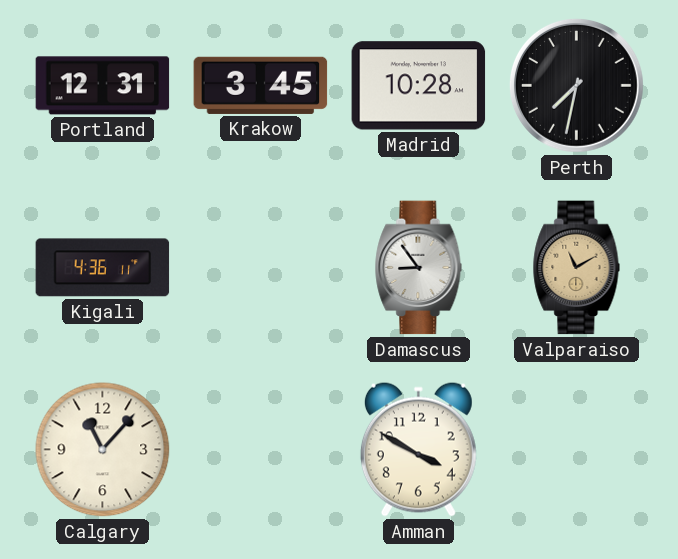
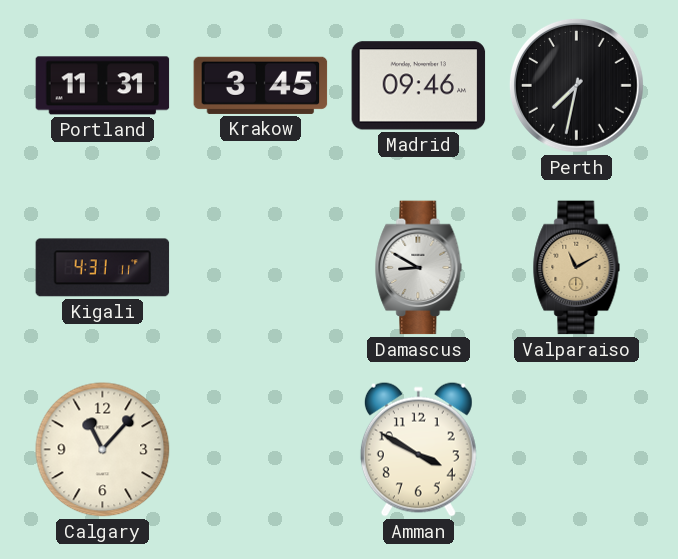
Portland: 12:31 -> 11:31 (103, 86)
Madrid: 10:28 -> 09:46 (419, 86)
Kigali: 4:36 -> 4:31 (103, 268)
Damascus: 8:54 -> 8:50 (419, 268)
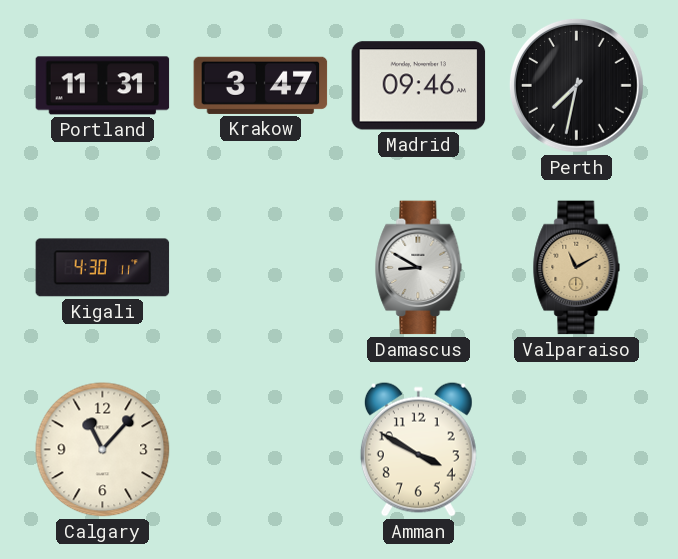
Krakow: 3:45 -> 3:47 (261, 85)
Kigali: 4:31 -> 4:30 (103, 268)
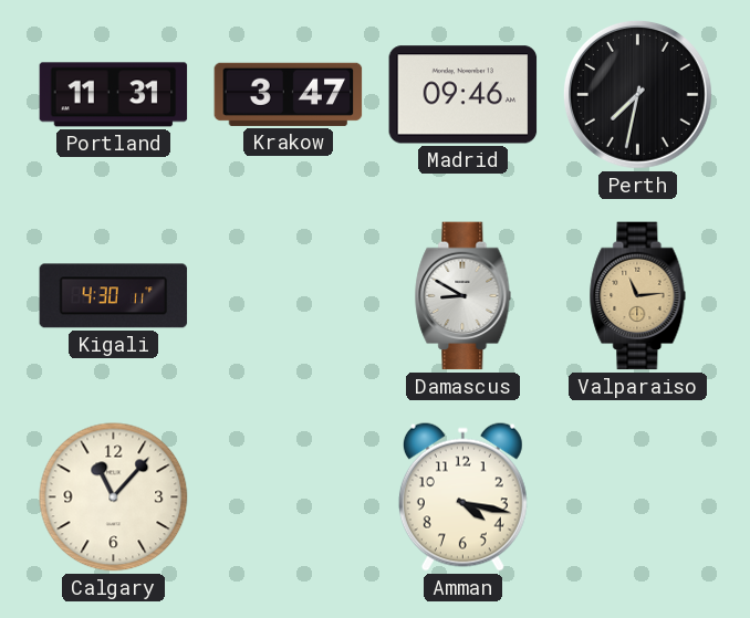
Valparaiso: 11:10 -> 11:14 (638, 296)
Amman: 3:50 -> 4:17 (462, 496)
